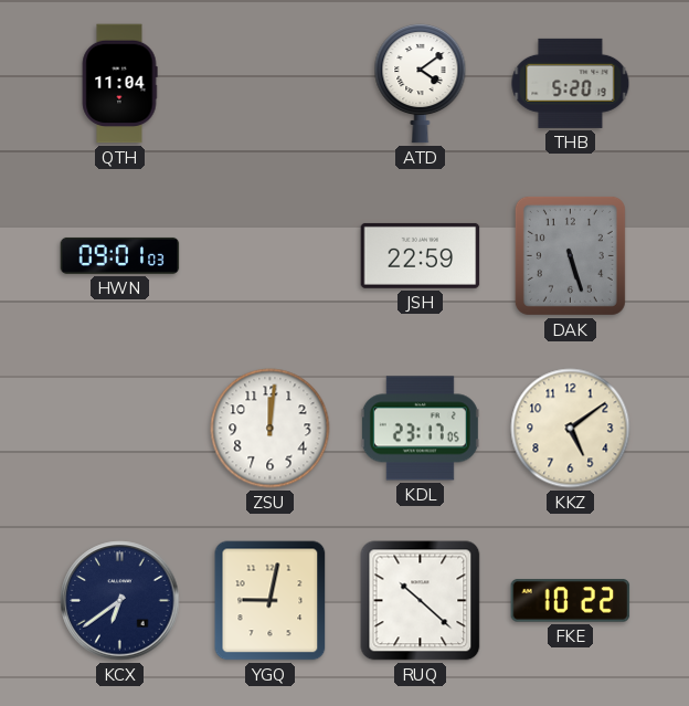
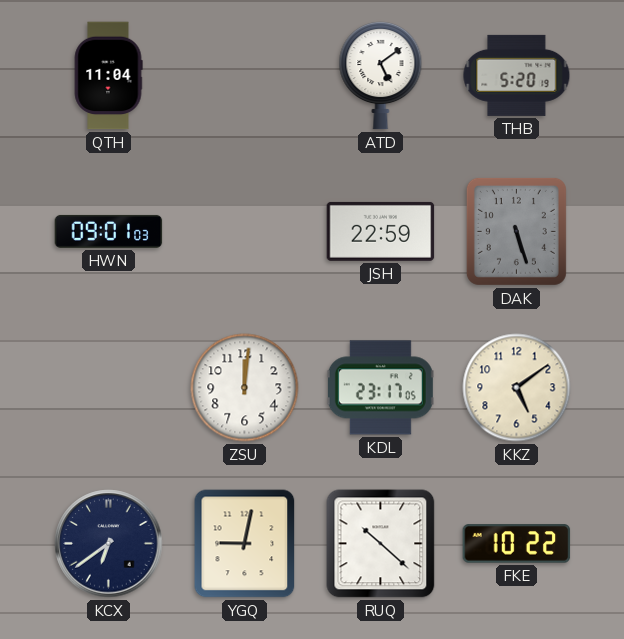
ATD: 4:09 -> 5:09 (381, 76)
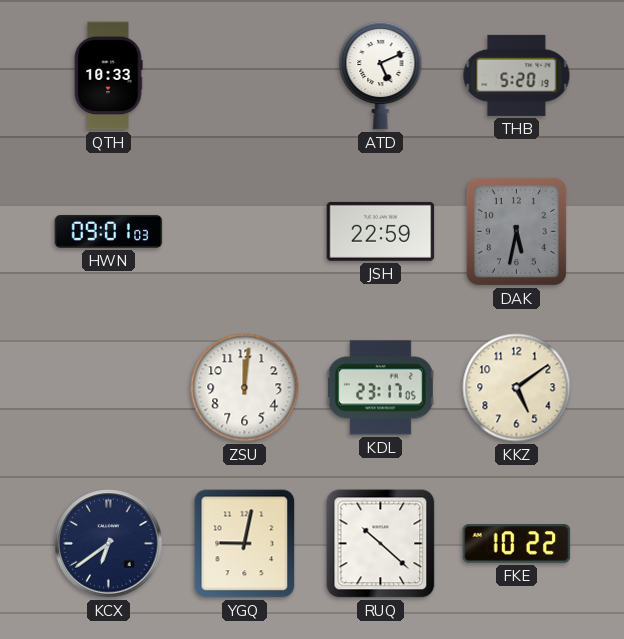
QTH: 11:04 -> 10:33 (108, 76)
ATD: 5:09 -> 5:11 (381, 76)
DAK: 5:27 -> 5:32 (516, 231)
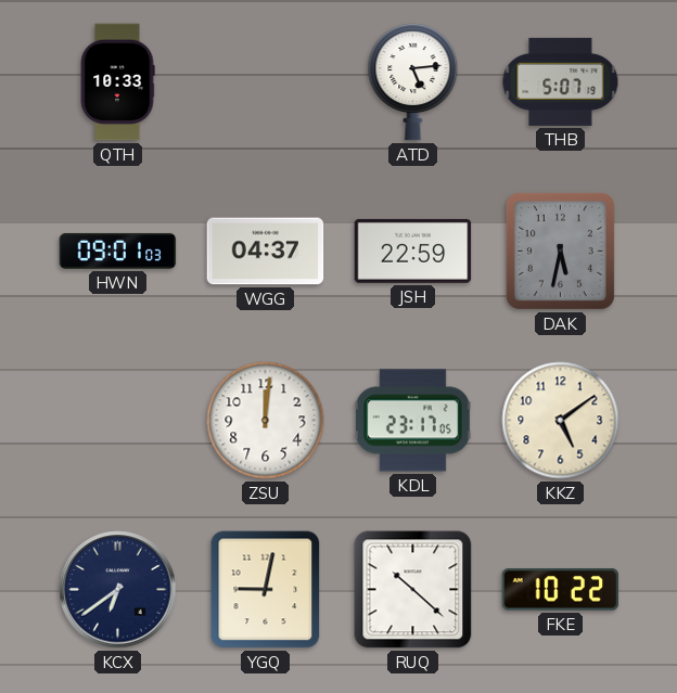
ATD: 5:11 -> 5:14 (413, 82)
THB: 5:20 -> 5:07 (561, 81)
WGG: none -> 04:37 (266, 252)
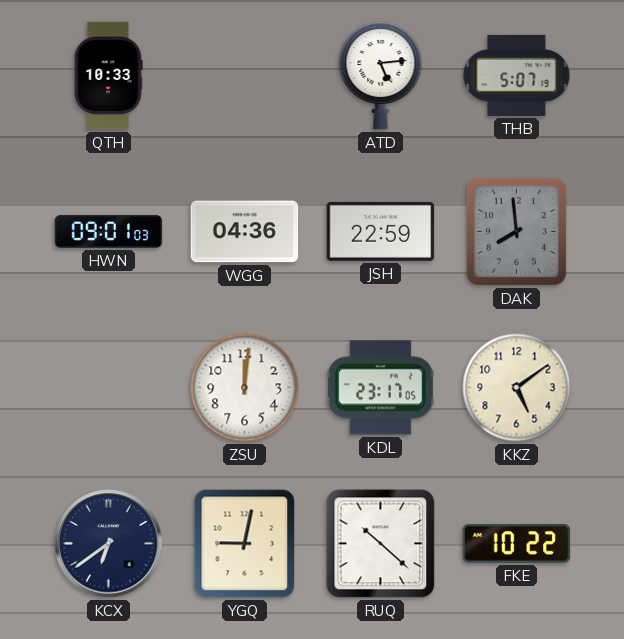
WGG: 04:37 -> 04:36 (245, 232)
DAK: 5:32 -> 7:59 (516, 231)
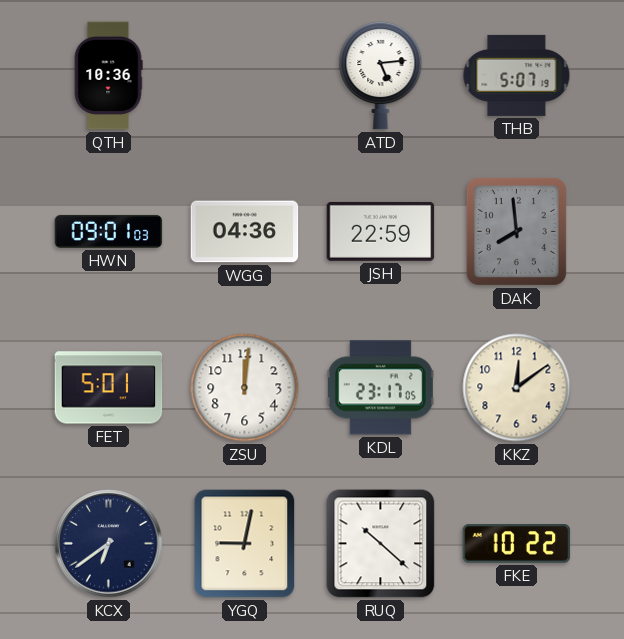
QTH: 10:33 -> 10:36 (108, 76)
FET: none -> 5:01 (109, 388)
KKZ: 5:09 -> 12:09 (517, 388)
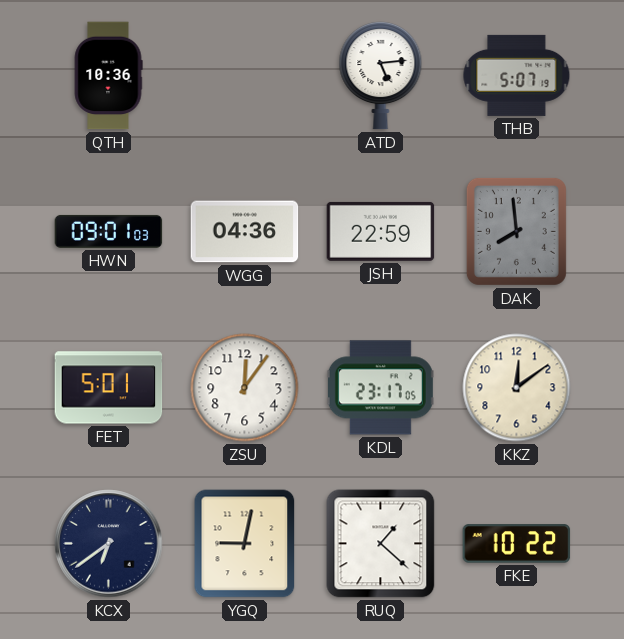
ZSU: 12:01 -> 12:06 (245, 388)
RUQ: 10:22 -> 1:22 (381, 544)
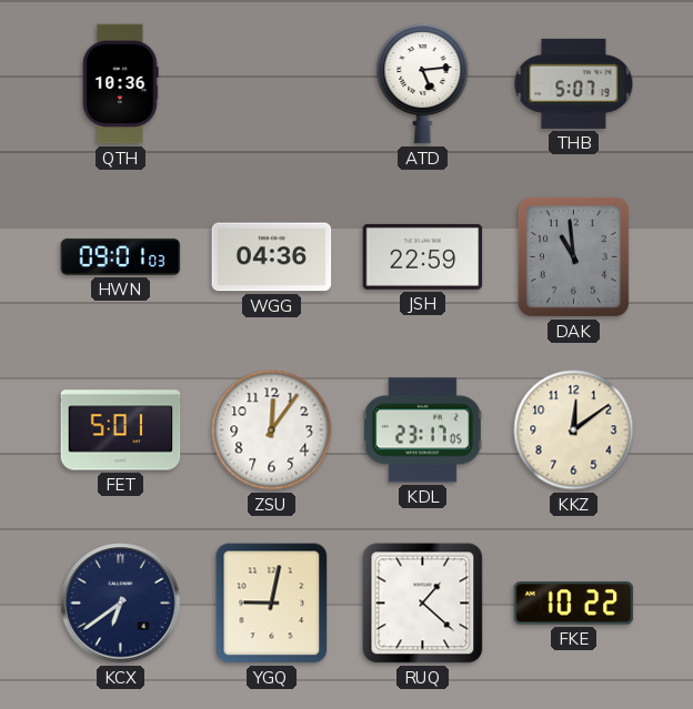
DAK: 7:59 -> 10:59 (573, 256)
